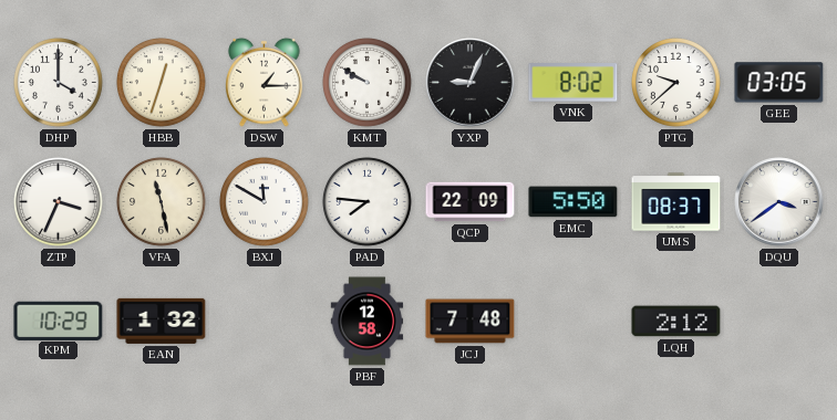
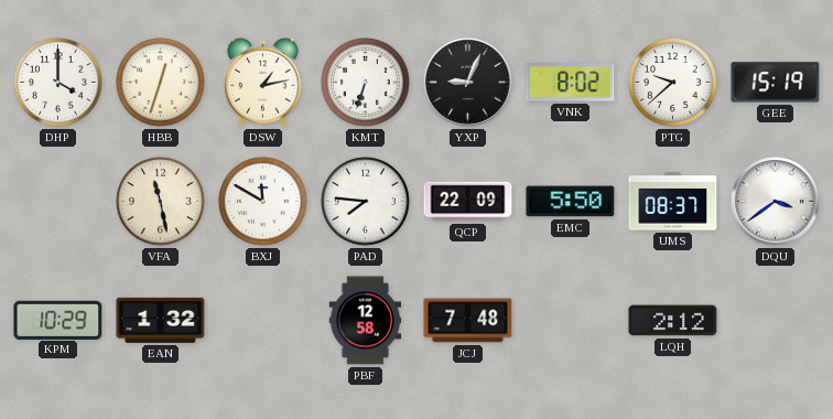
DSW: 1:15 -> 1:13 (263, 82)
KMT: 9:50 -> 6:33 (366, 83)
GEE: 03:05 -> 15:19 (776, 83)
ZTP: 3:34 -> none (59, 202)
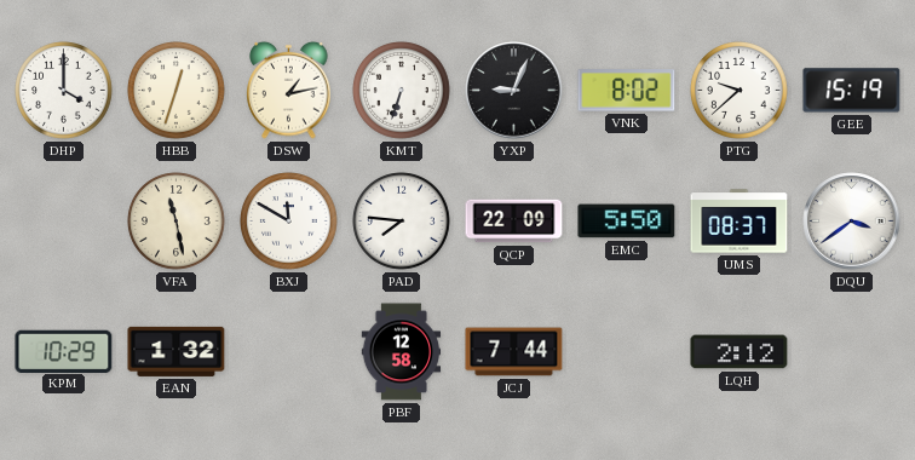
JCJ: 7:48 -> 7:44 (514, 352)
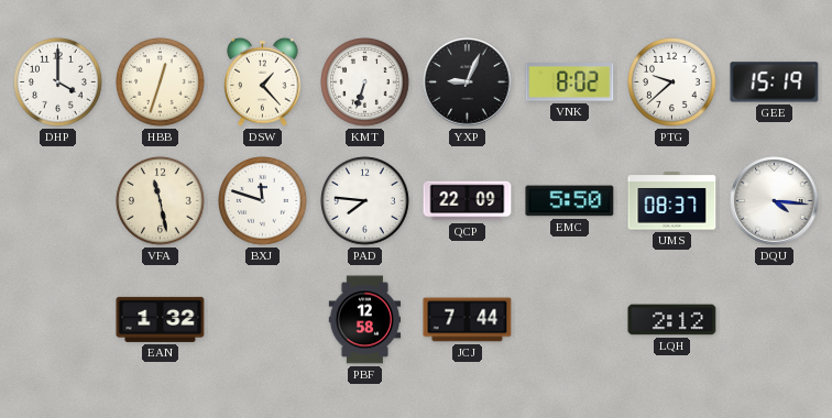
DSW: 1:13 -> 1:23 (263, 81)
BXJ: 11:50 -> 11:48 (263, 201)
DQU: 3:39 -> 4:16 (775, 201)
KPM: 10:29 -> none (64, 351)
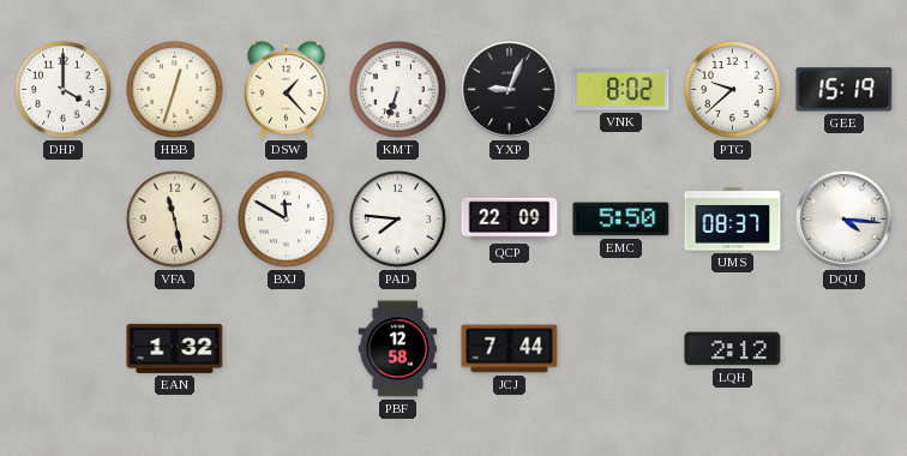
BXJ: 11:48 -> 11:50 (287, 220)
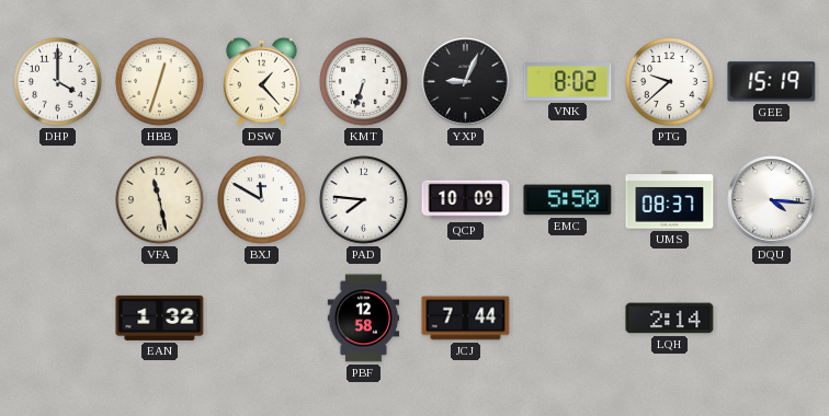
QCP: 22:09 -> 10:09 (466, 200)
LQH: 2:12 -> 2:14 (670, 319)
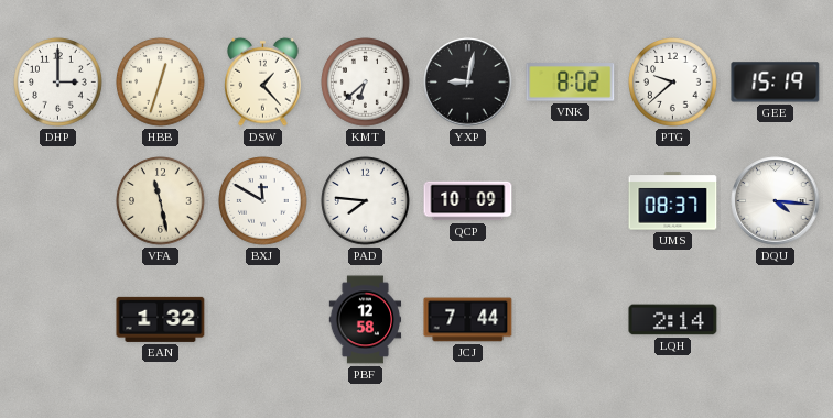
DHP: 4:00 -> 3:00 (58, 82)
KMT: 6:33 -> 6:38 (366, 82)
YXP: 9:04 -> 9:02 (468, 82)
EMC: 5:50 -> none (568, 200)
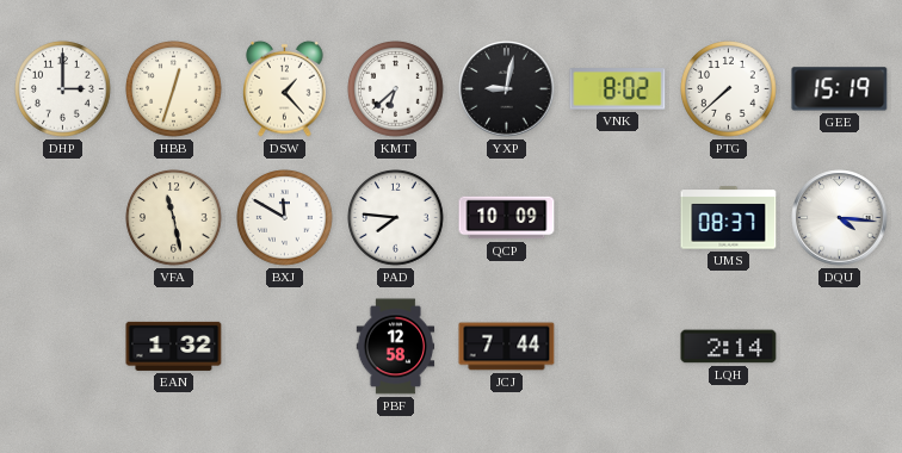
PTG: 9:38 -> 7:38 (729, 89)
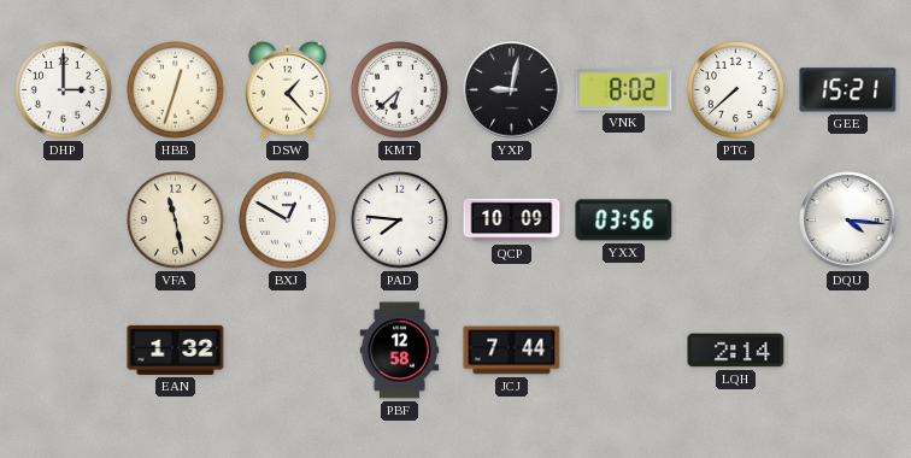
GEE: 15:19 -> 15:21 (848, 90)
BXJ: 11:50 -> 12:50 (288, 221)
YXX: none -> 03:56 (624, 221)
UMS: 08:37 -> none (729, 218)
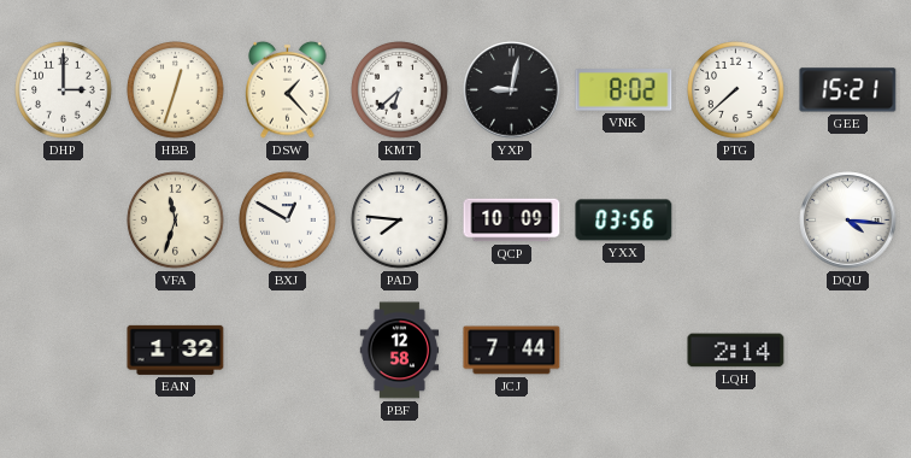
VFA: 11:28 -> 11:33 (176, 221)
